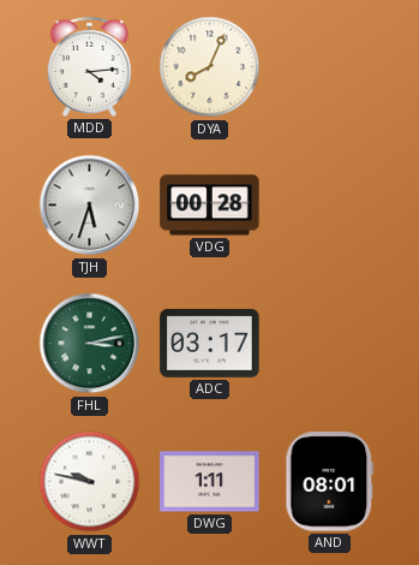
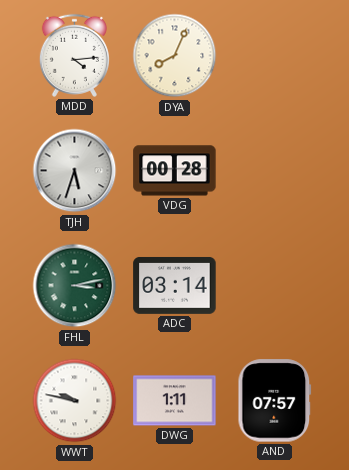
ADC: 03:17 -> 03:14 (175, 285)
AND: 08:01 -> 07:57 (275, 401)
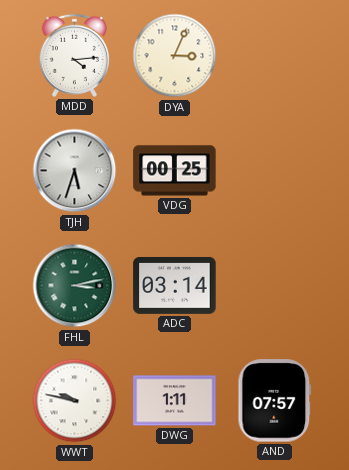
DYA: 8:04 -> 3:04 (175, 56)
VDG: 00:28 -> 00:25 (175, 171)
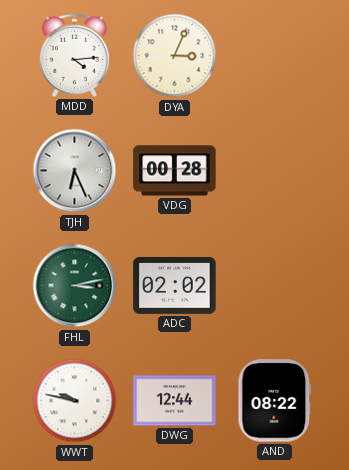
TJH: 5:33 -> 6:26 (75, 171)
VDG: 00:25 -> 00:28 (175, 171)
ADC: 03:14 -> 02:02 (175, 285)
DWG: 1:11 -> 12:44 (175, 401)
AND: 07:57 -> 08:22 (275, 401)
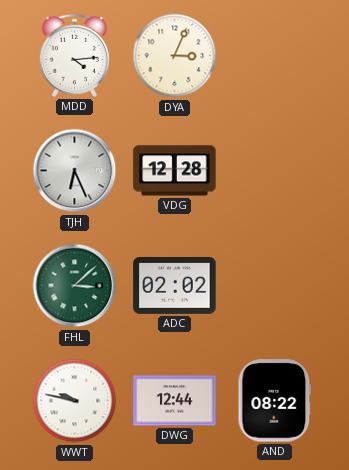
VDG: 00:28 -> 12:28 (175, 171)
FHL: 3:13 -> 3:08 (75, 286)
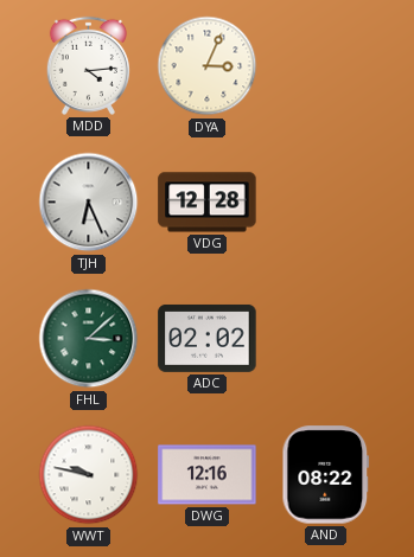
DWG: 12:44 -> 12:16 (208, 475)
